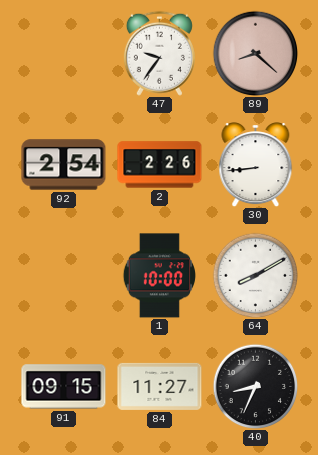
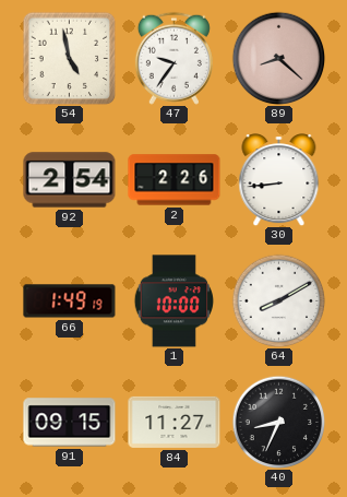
54: none -> 4:58 (69, 58)
66: none -> 1:49 (70, 301)
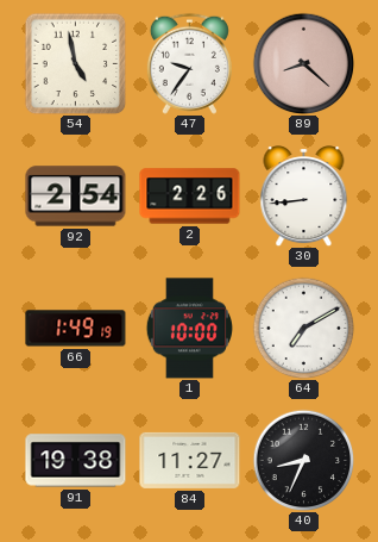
64: 8:10 -> 7:10 (303, 328)
91: 09:15 -> 19:38 (76, 461)
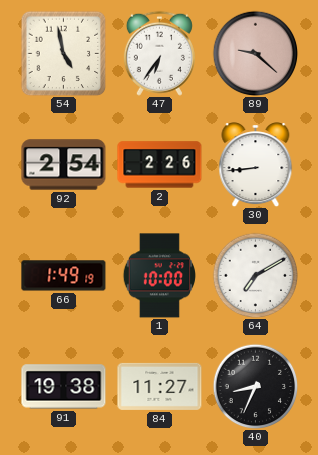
47: 9:36 -> 6:36 (159, 53)
89: 8:22 -> 9:22 (255, 53)
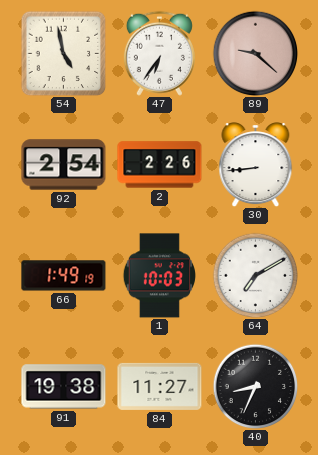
1: 10:00 -> 10:03 (159, 276)
